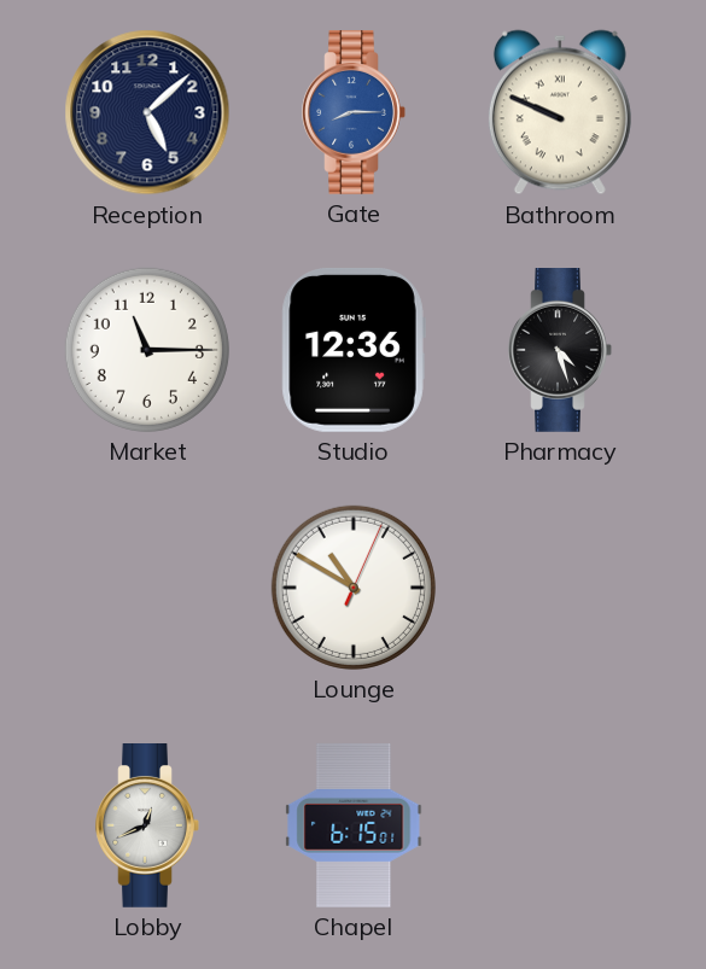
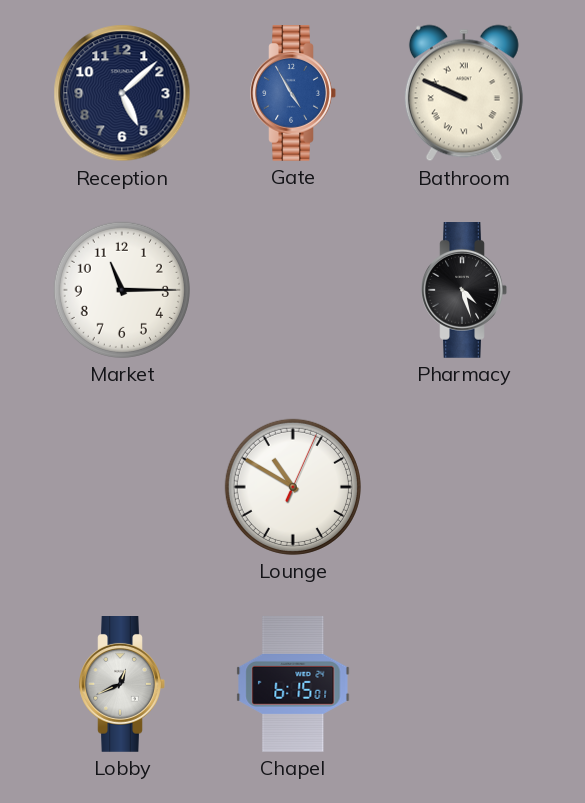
Gate: 8:15 -> 4:55 (293, 94)
Studio: 12:36 -> none (354, 350)
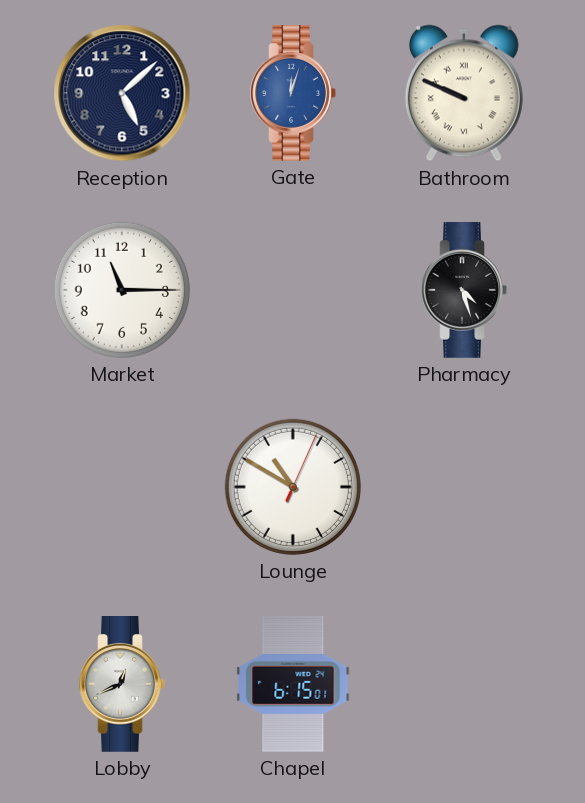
Gate: 4:55 -> 12:03 (293, 94)
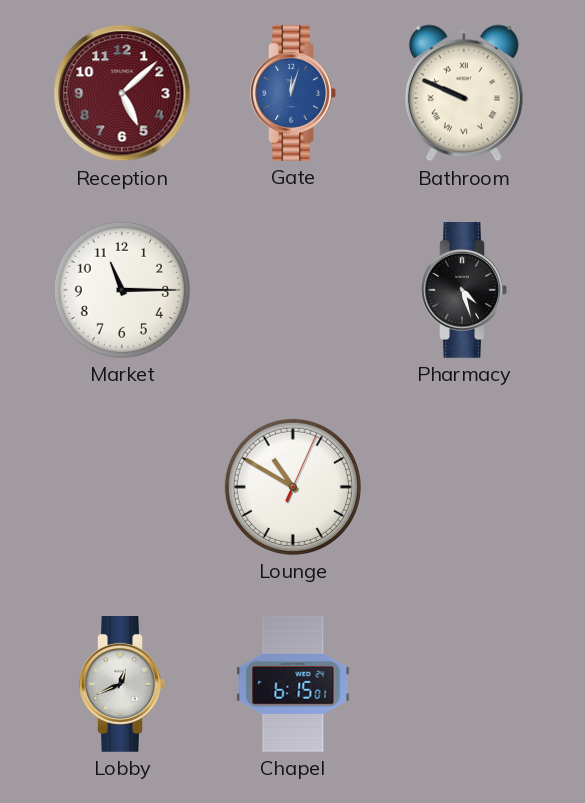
Reception dial: navy -> burgundy (122, 93)
